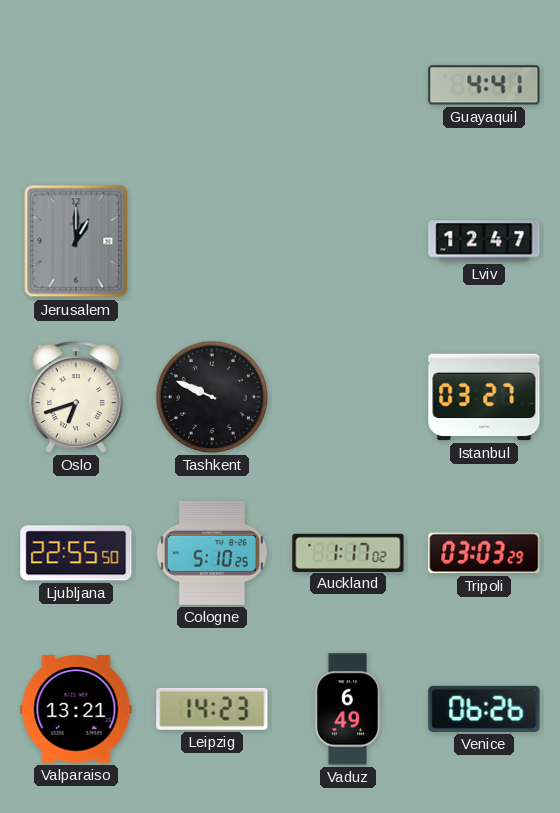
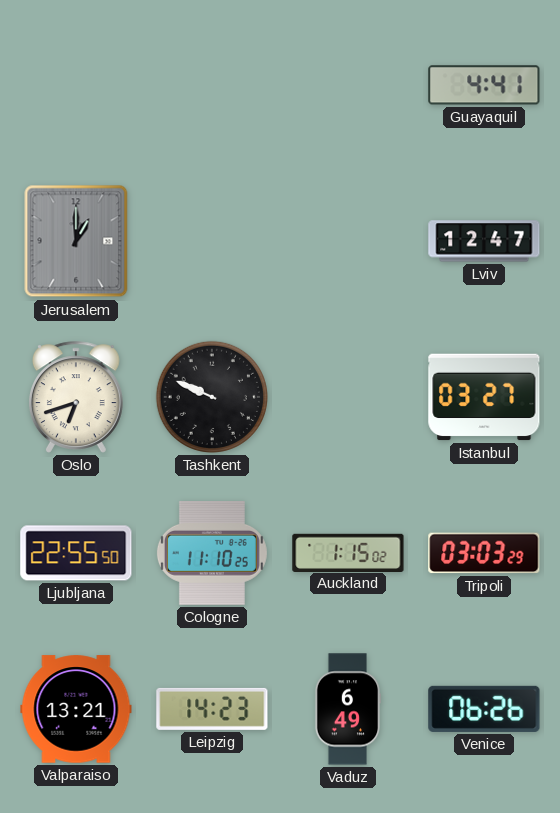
Cologne: 5:10 -> 11:10 (212, 553)
Auckland: 1:17 -> 1:15 (348, 552)
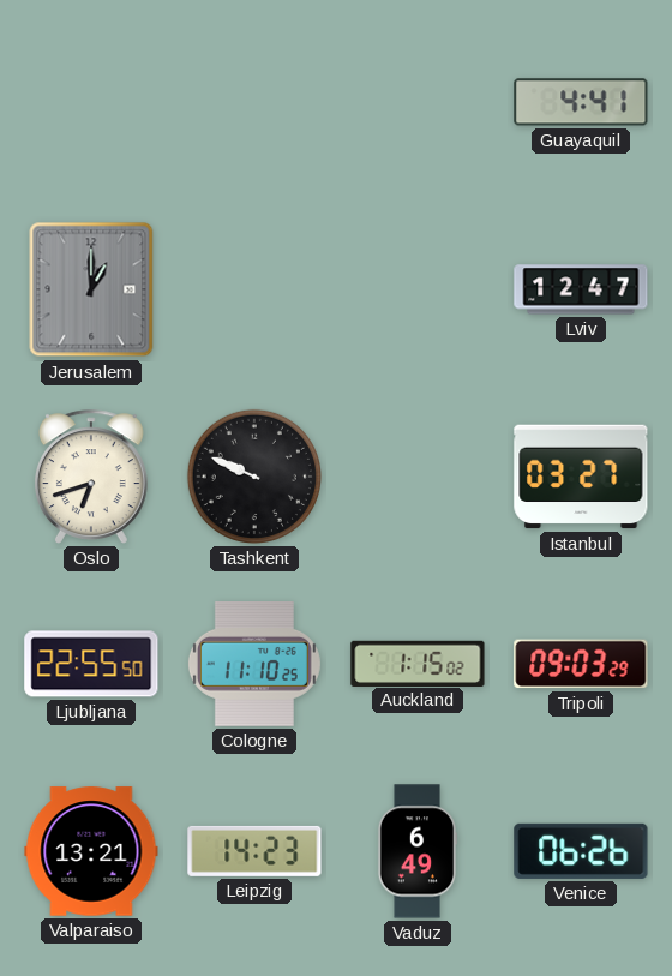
Tripoli: 03:03 -> 09:03 (581, 664)
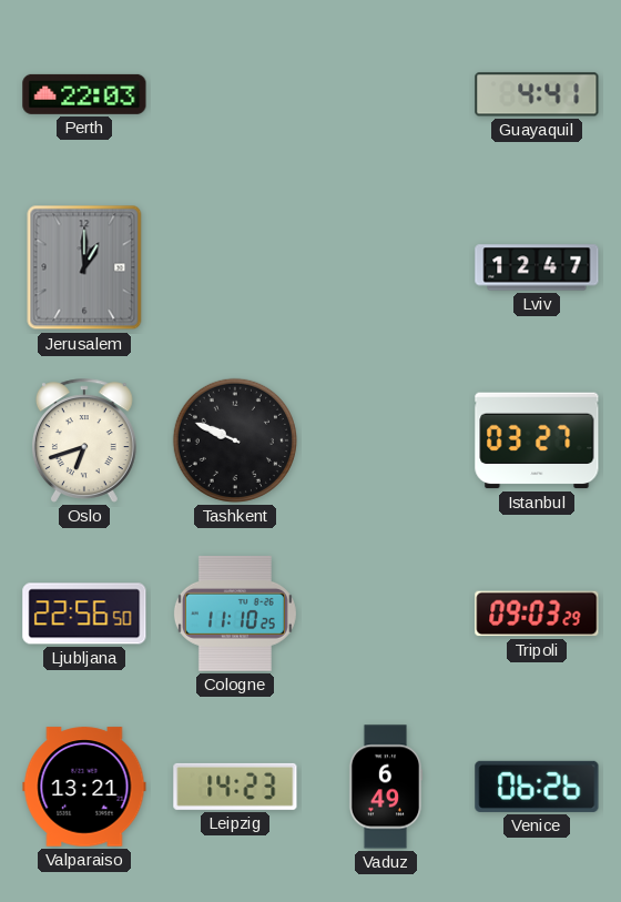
Perth: none -> 22:03 (84, 94)
Ljubljana: 22:55 -> 22:56 (84, 614)
Auckland: 1:15 -> none (418, 663)
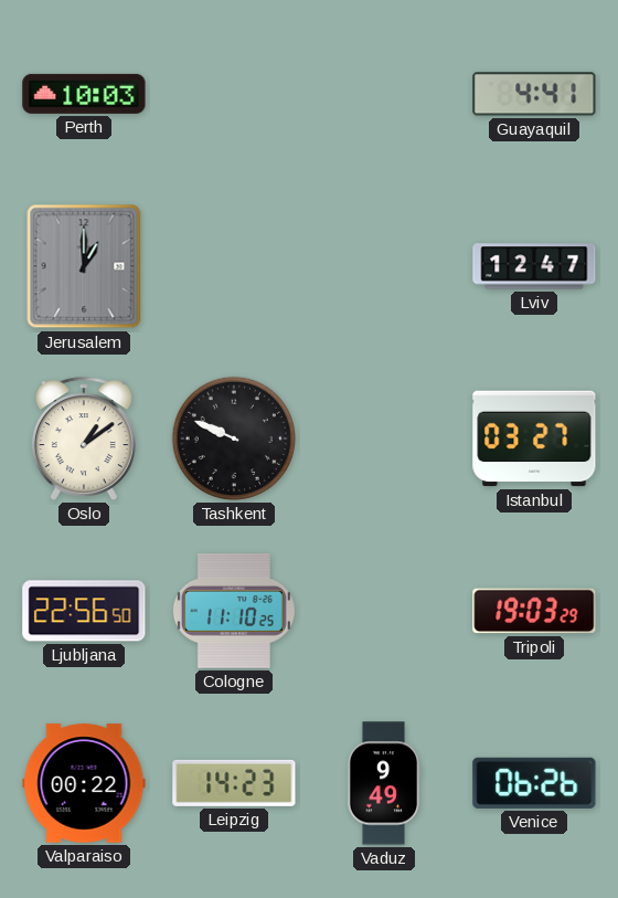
Perth: 22:03 -> 10:03 (84, 94)
Oslo: 6:42 -> 1:09 (84, 439)
Tripoli: 09:03 -> 19:03 (534, 611)
Valparaiso: 13:21 -> 00:22 (84, 783)
Vaduz: 6:49 -> 9:49 (384, 783)
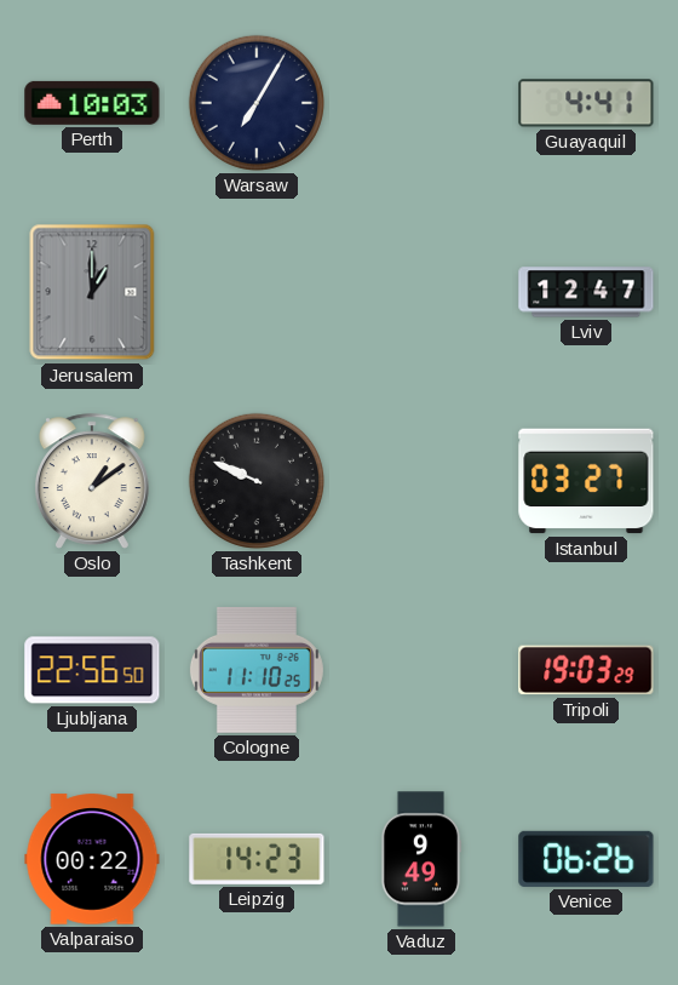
Warsaw: none -> 7:05 (257, 103)
